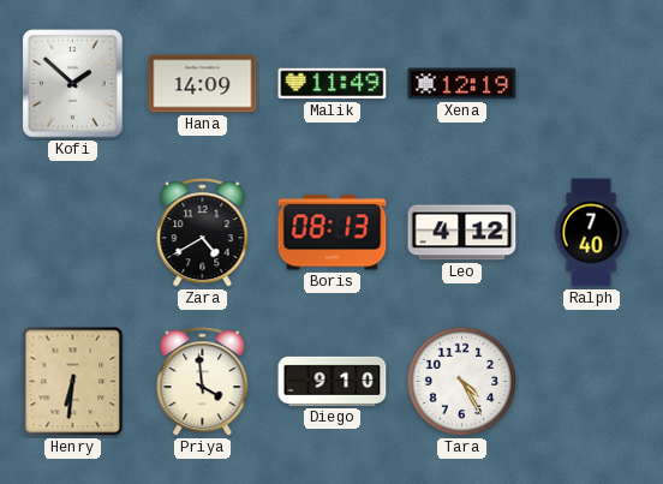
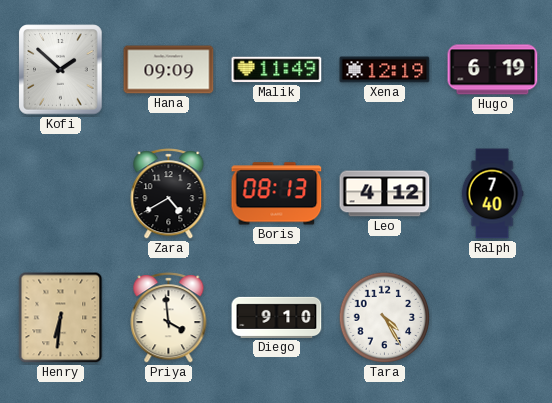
Hana: 14:09 -> 09:09 (169, 70)
Hugo: none -> 6:19 (493, 70)
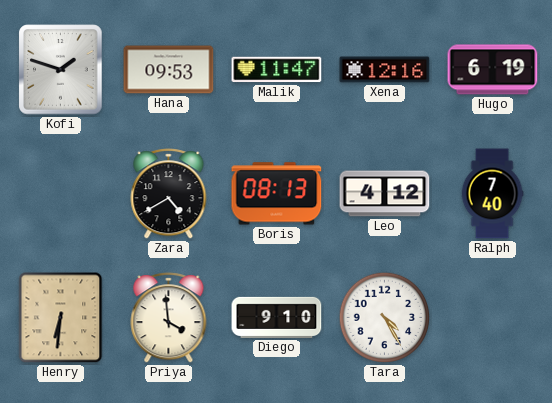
Kofi: 1:52 -> 1:48 (61, 70)
Hana: 09:09 -> 09:53 (169, 70)
Malik: 11:49 -> 11:47 (277, 70)
Xena: 12:19 -> 12:16 (385, 70)
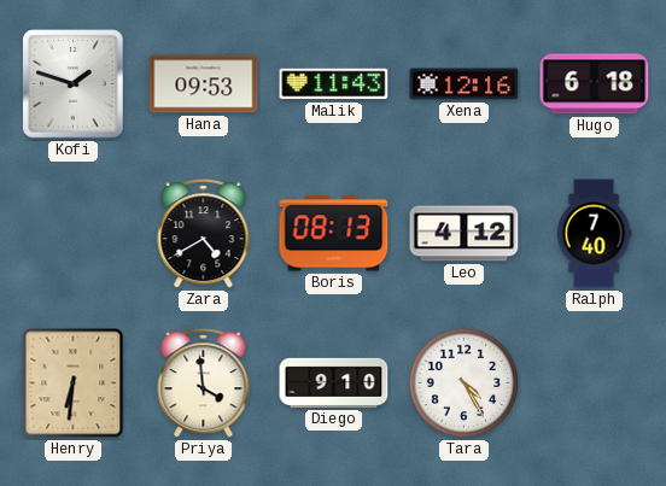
Malik: 11:47 -> 11:43 (334, 84)
Hugo: 6:19 -> 6:18 (595, 84)
